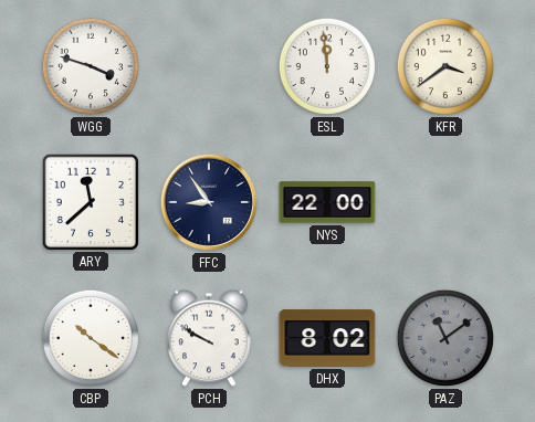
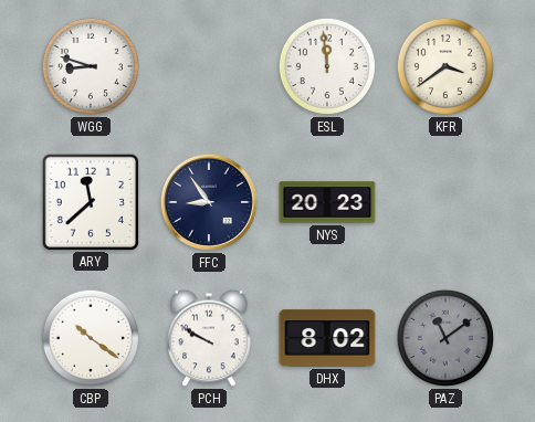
WGG: 3:48 -> 8:48 (91, 66)
NYS: 22:00 -> 20:23 (327, 202)
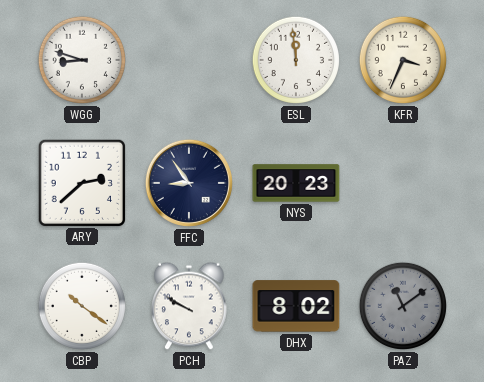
KFR: 3:39 -> 3:34 (403, 60)
ARY: 11:38 -> 2:38 (81, 182)
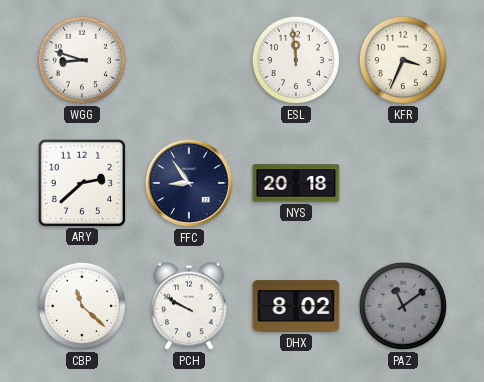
NYS: 20:23 -> 20:18 (296, 183)
CBP: 10:21 -> 11:22 (82, 306)
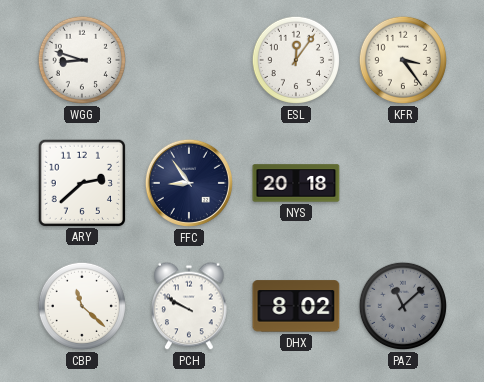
ESL: 11:59 -> 12:06 (296, 60)
KFR: 3:34 -> 3:24 (403, 60)
PAZ: 11:09 -> 11:08 (403, 306)
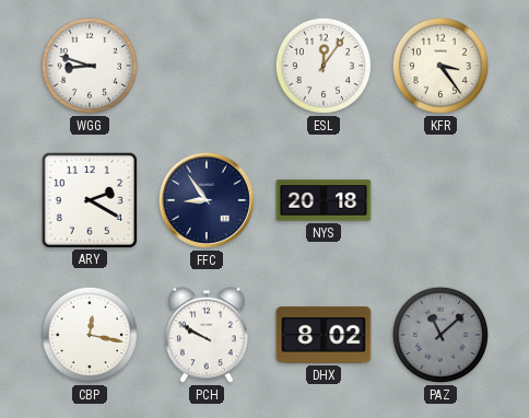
ARY: 2:38 -> 2:20 (89, 199)
CBP: 11:22 -> 12:17 (90, 335)
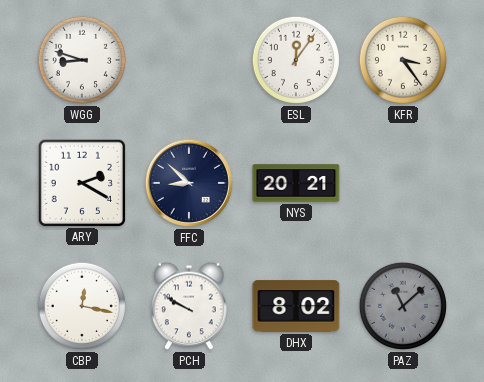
FFC: 8:54 -> 8:52 (189, 183)
NYS: 20:18 -> 20:21 (296, 183)
